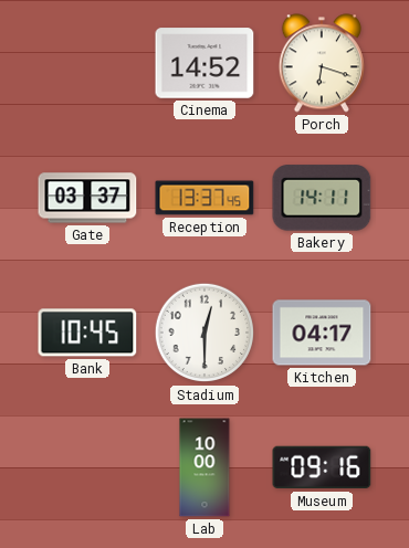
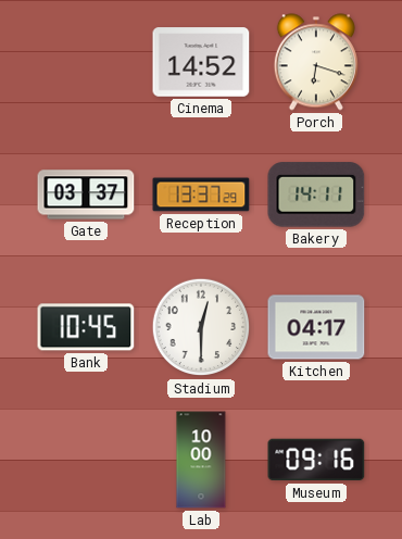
Reception: 13:37:45 -> 13:37:29 (201, 195)
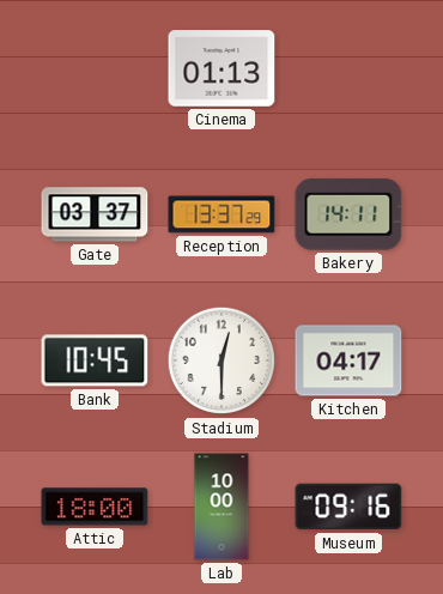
Cinema: 14:52 -> 01:13 (221, 68)
Porch: 6:18 -> none (316, 62)
Attic: none -> 18:00 (95, 507)
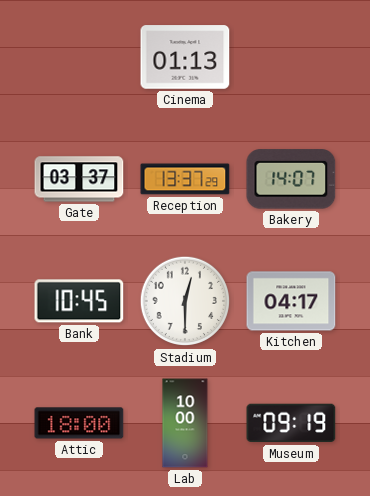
Bakery: 14:11 -> 14:07 (291, 179)
Museum: 09:16 -> 09:19 (291, 423)
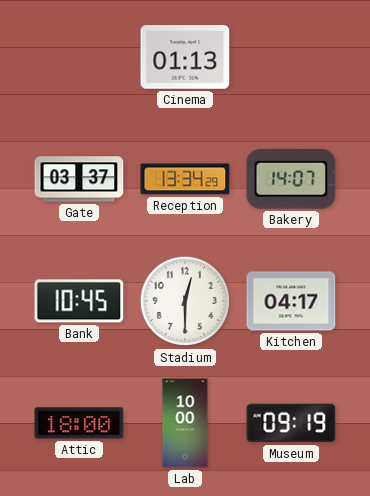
Reception: 13:37 -> 13:34 (185, 179)
